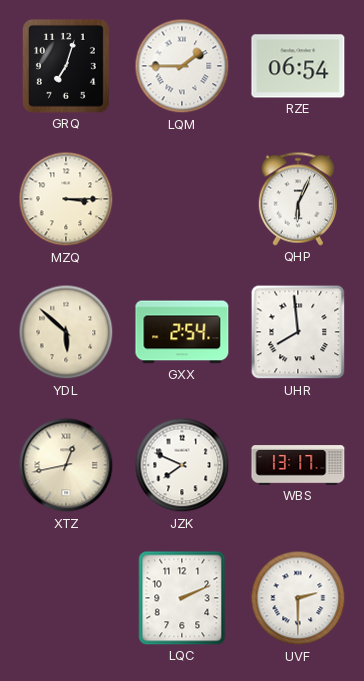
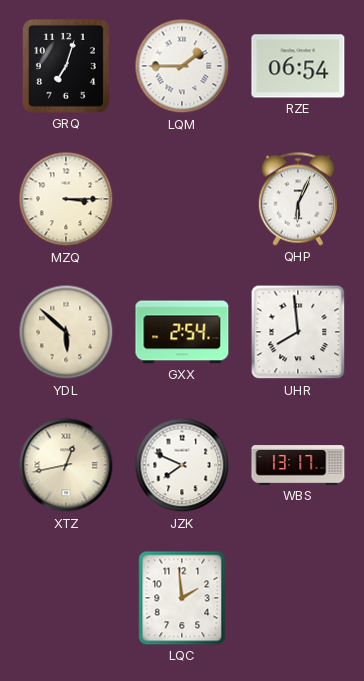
LQC: 2:11 -> 1:59 (182, 598)
UVF: 2:30 -> none (298, 598)
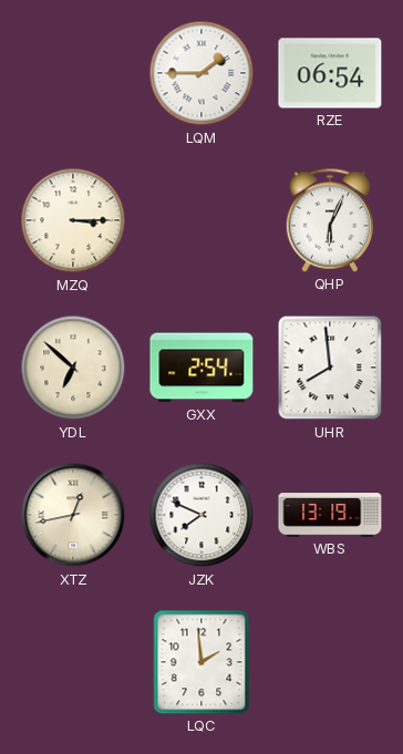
GRQ: 7:03 -> none (66, 66)
YDL: 5:52 -> 6:52 (73, 368)
WBS: 13:17 -> 13:19 (330, 515)
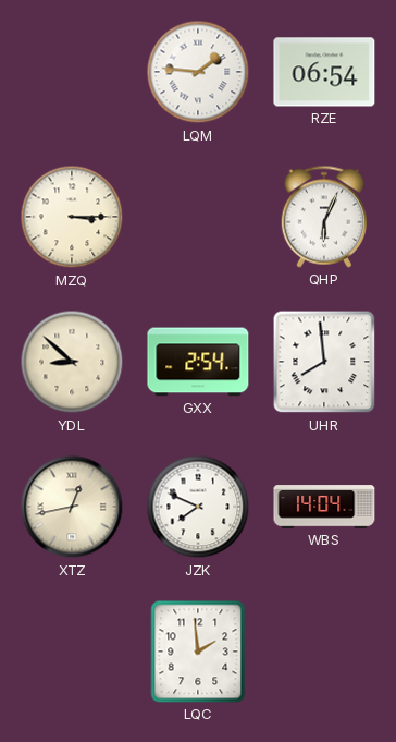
LQM: 1:45 -> 1:46 (198, 72)
YDL: 6:52 -> 8:52 (72, 362)
WBS: 13:19 -> 14:04 (324, 507)
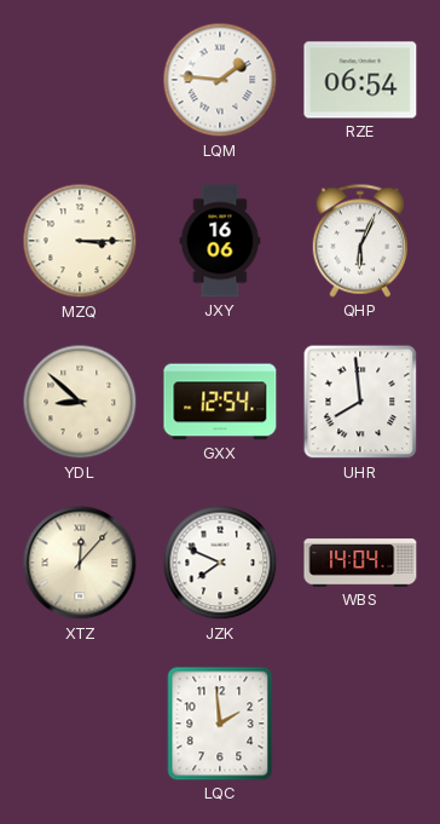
JXY: none -> 16:06 (220, 241)
GXX: 2:54 -> 12:54 (220, 402)
XTZ: 12:43 -> 12:07 (80, 563)
